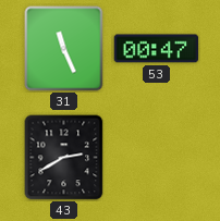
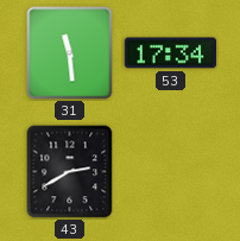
31: 11:26 -> 11:29 (70, 53)
53: 00:47 -> 17:34 (171, 53)
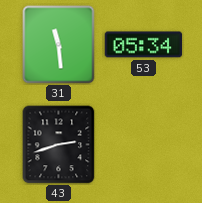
53: 17:34 -> 05:34 (144, 45)
43: 2:40 -> 2:42 (59, 145)
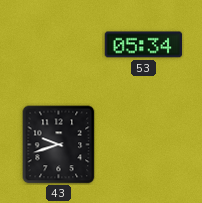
31: 11:29 -> none (59, 45)
43: 2:42 -> 9:42 (59, 145)
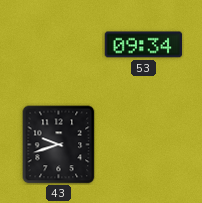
53: 05:34 -> 09:34 (144, 45)
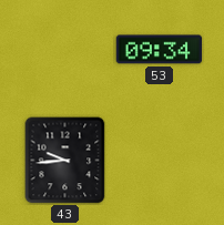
43: 9:42 -> 9:44 (65, 161)
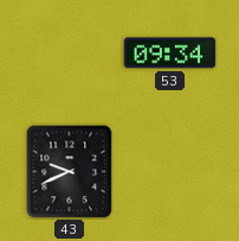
43: 9:44 -> 9:41 (70, 172)
